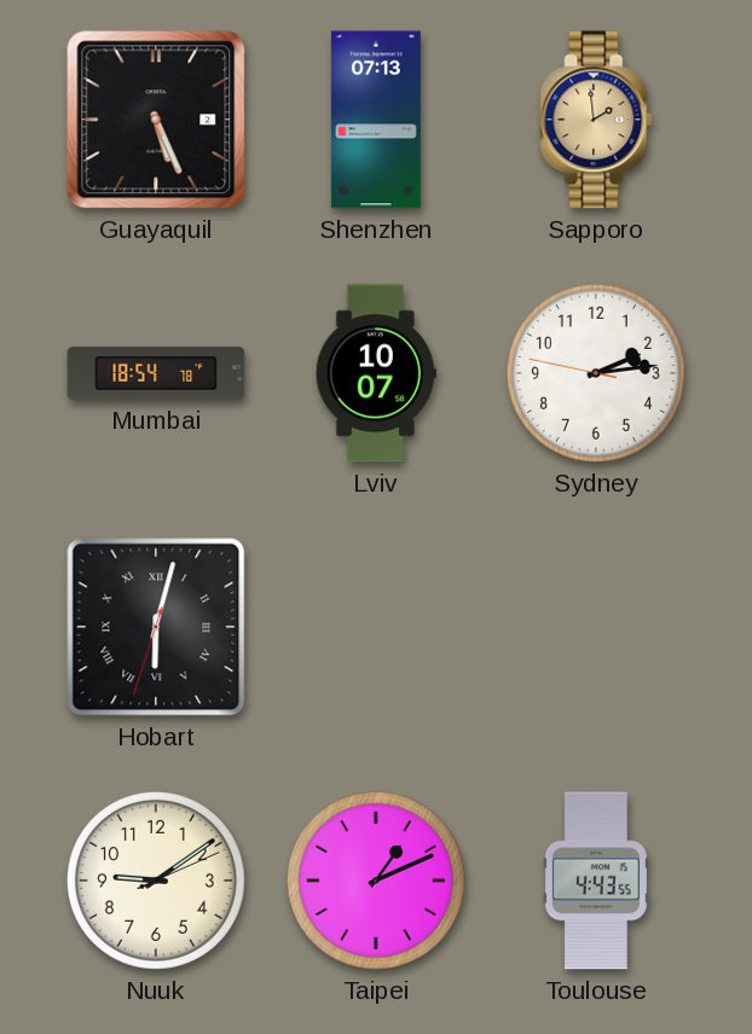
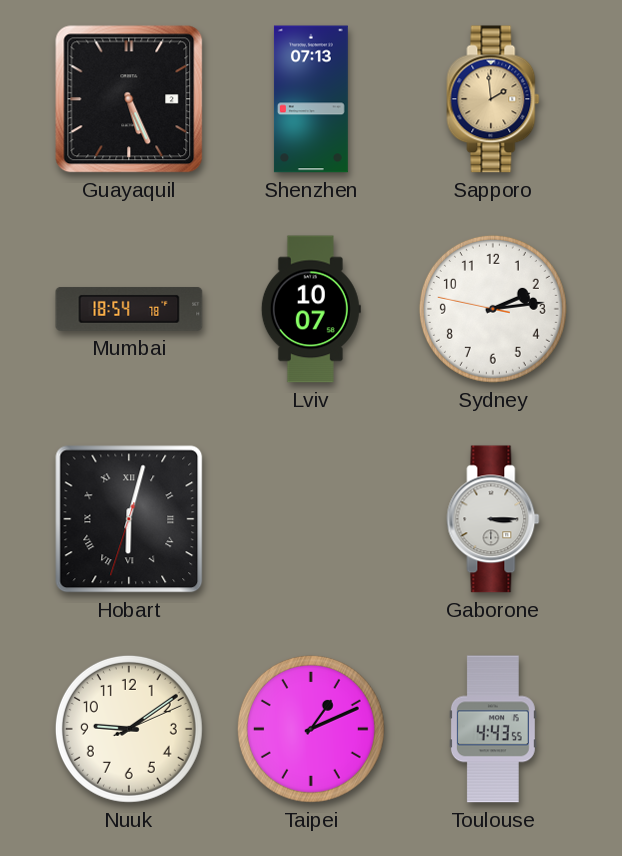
Gaborone: none -> 3:15 (493, 519)
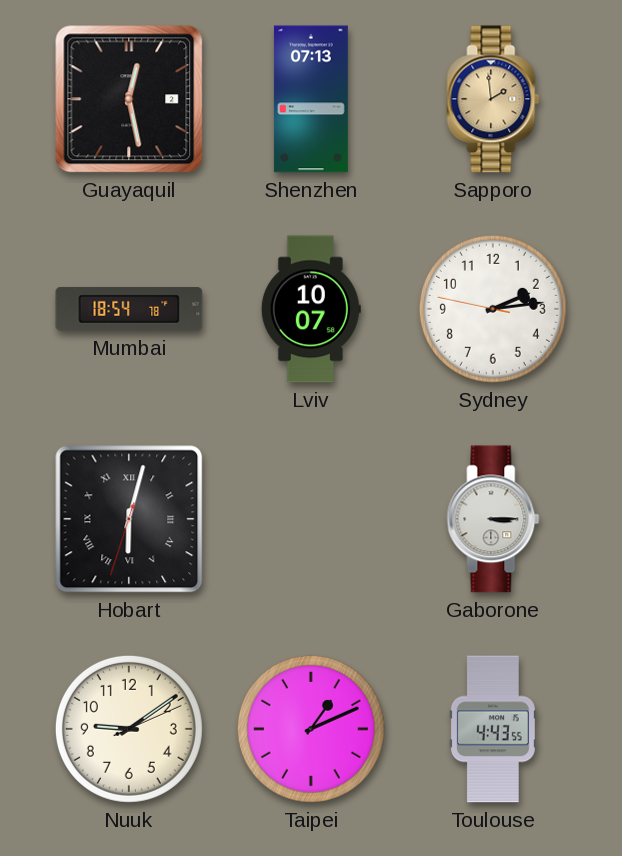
Guayaquil: 5:26 -> 12:28 (129, 99)
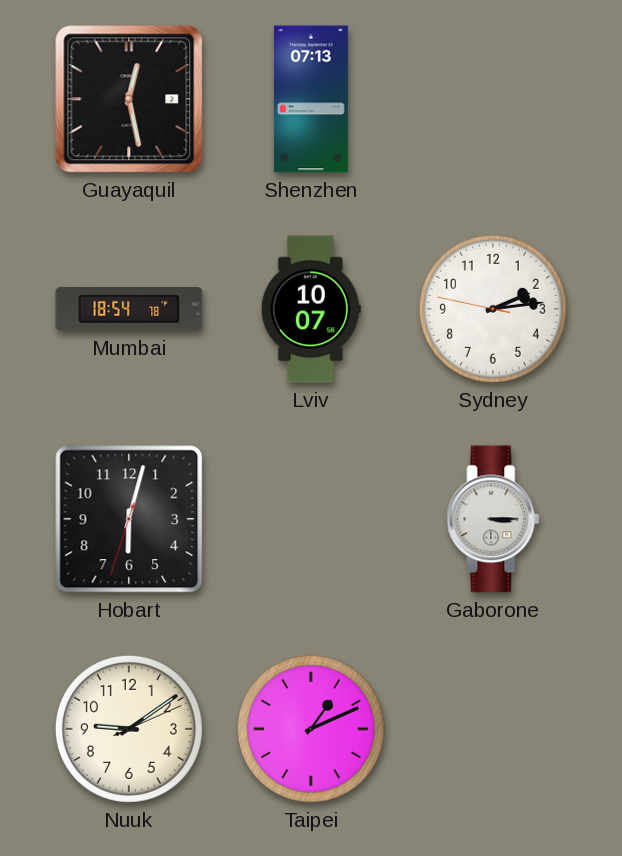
Sapporo: 1:59 -> none (493, 99)
Hobart numerals: Roman -> Arabic (129, 519)
Toulouse: 4:43 -> none (493, 729)
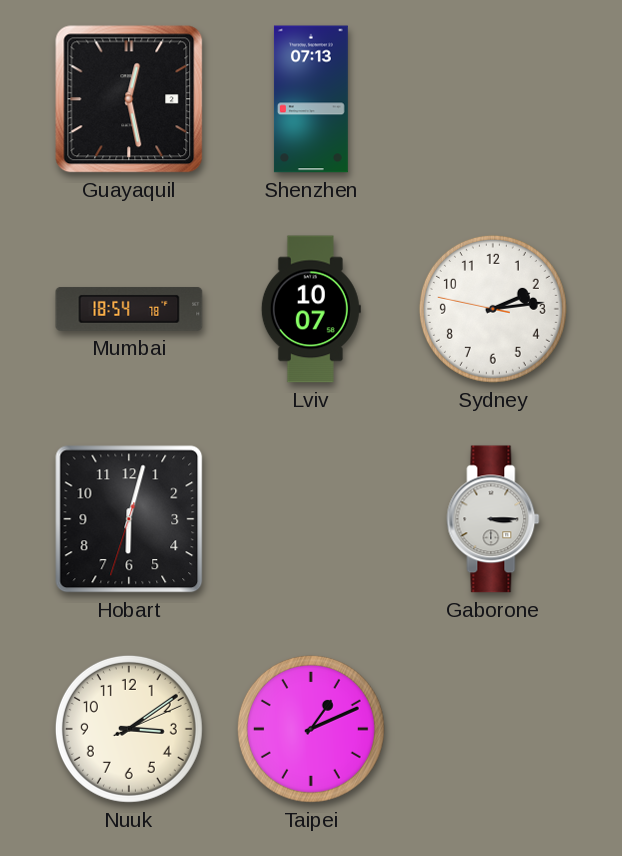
Nuuk: 9:09 -> 3:09 (129, 729)
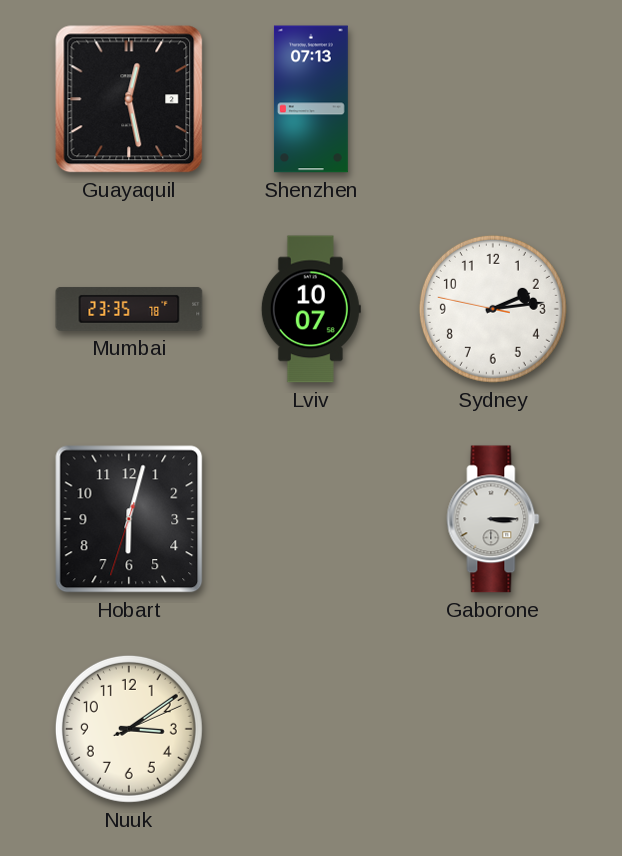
Mumbai: 18:54 -> 23:35 (129, 309)
Taipei: 1:11 -> none (311, 729)
